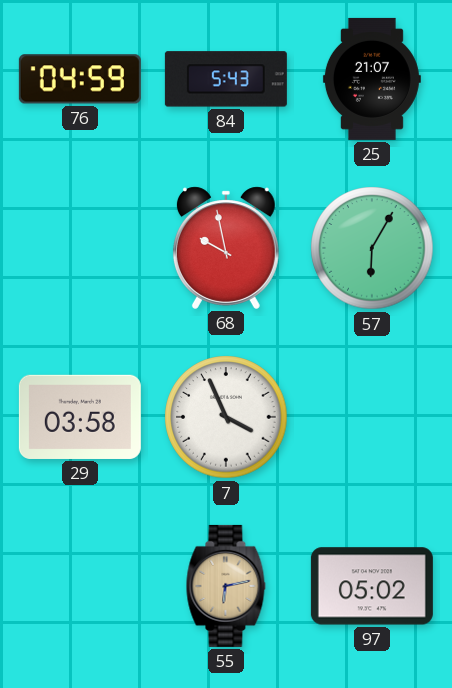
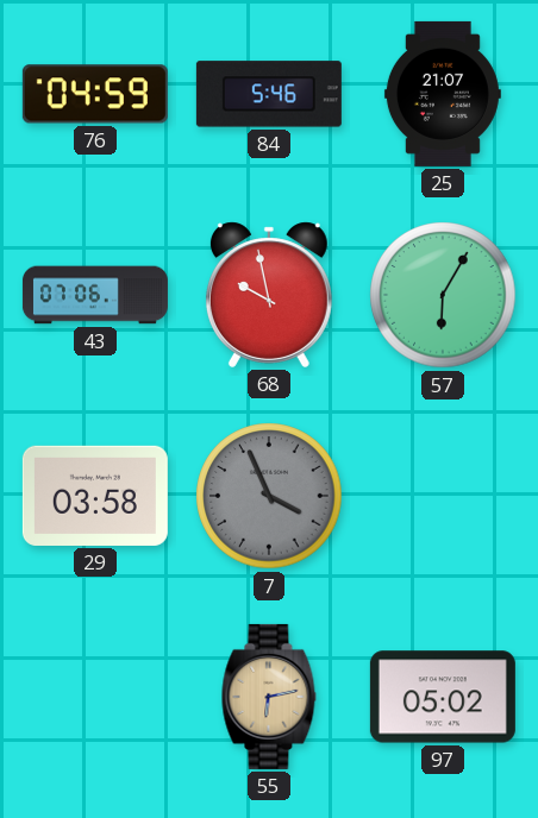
84: 5:43 -> 5:46 (269, 94)
43: none -> 07:06 (95, 295)
7 dial: white -> grey (269, 496)
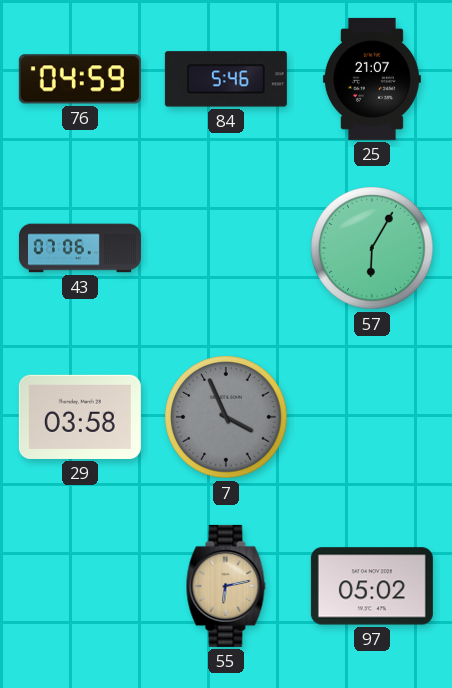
68: 9:58 -> none (269, 295)
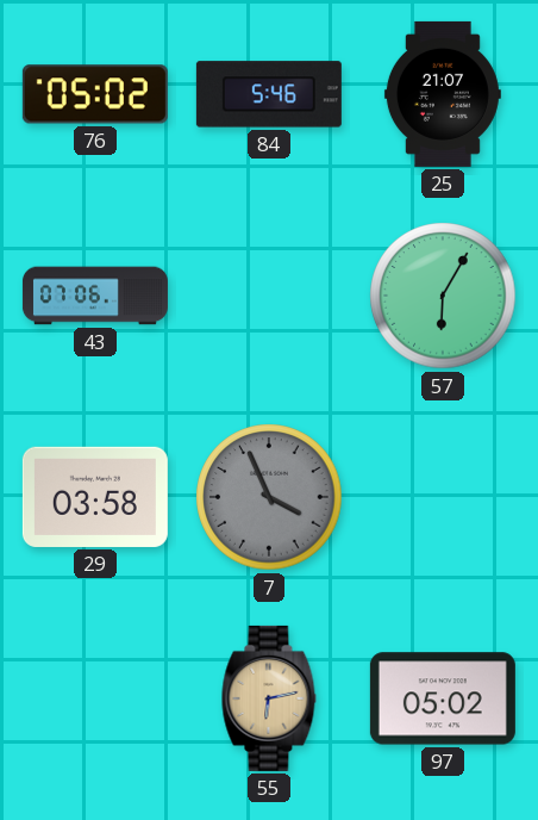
76: 04:59 -> 05:02 (95, 94)
